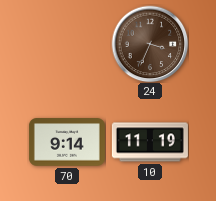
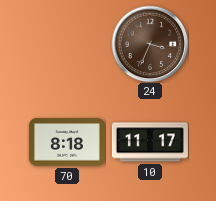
70: 9:14 -> 8:18 (67, 142)
10: 11:19 -> 11:17 (150, 142)
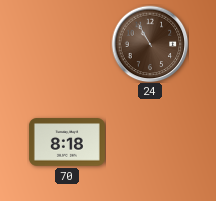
24: 3:34 -> 10:55 (150, 44)
10: 11:17 -> none (150, 142)
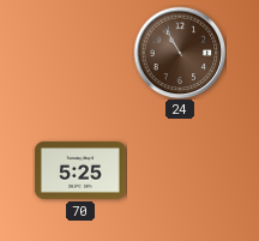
70: 8:18 -> 5:25 (80, 170)
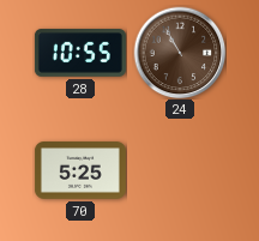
28: none -> 10:55 (80, 53)
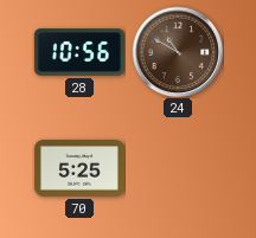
28: 10:55 -> 10:56 (79, 52)
24: 10:55 -> 10:50 (178, 52)
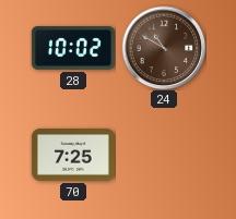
28: 10:56 -> 10:02 (73, 48)
70: 5:25 -> 7:25 (73, 155)
